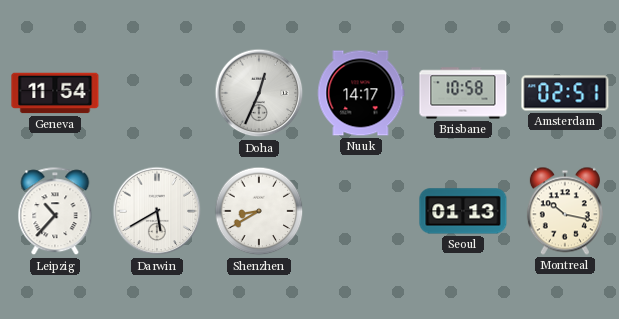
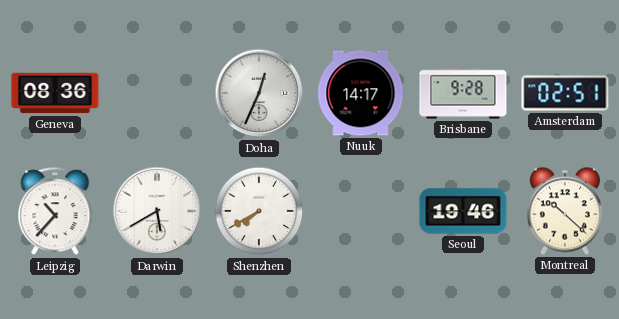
Geneva: 11:54 -> 08:36 (55, 93)
Brisbane: 10:58 -> 9:28 (463, 93)
Shenzhen: 8:40 -> 7:40 (259, 211)
Seoul: 01:13 -> 19:46 (463, 211)
Montreal: 10:17 -> 10:22 (565, 211)
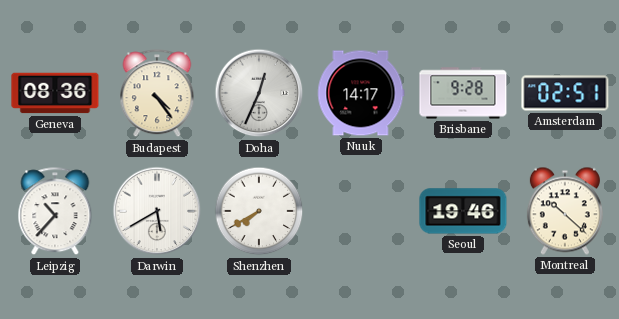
Budapest: none -> 4:24 (157, 94)
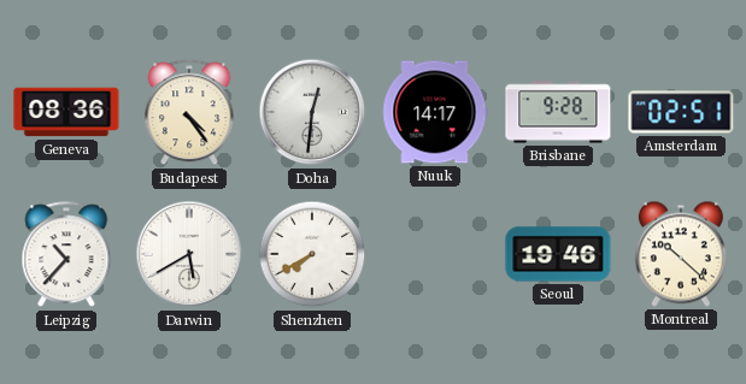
Doha: 12:34 -> 12:31 (312, 112)
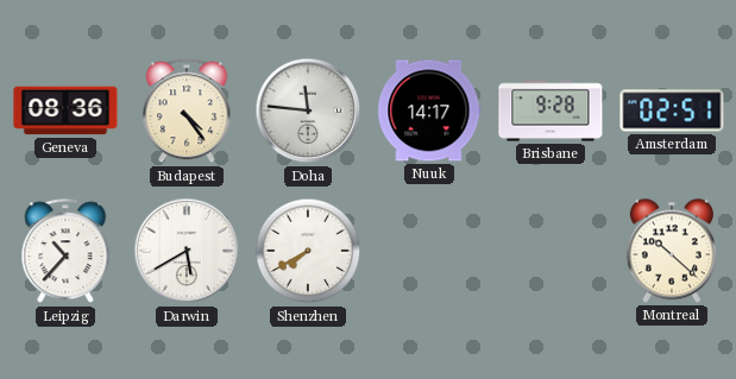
Doha: 12:31 -> 11:46 (308, 110)
Seoul: 19:46 -> none (558, 254)
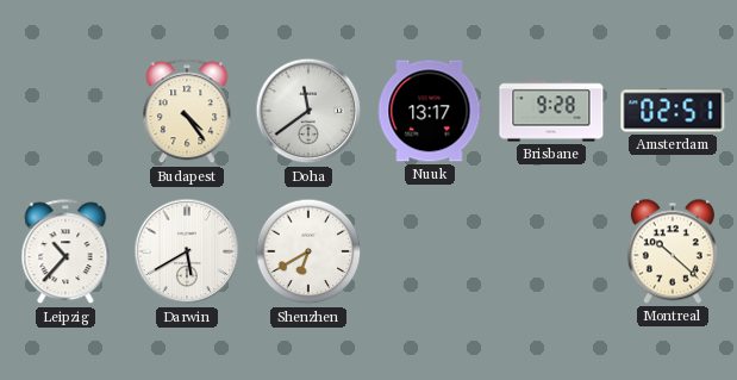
Geneva: 08:36 -> none (65, 110)
Doha: 11:46 -> 11:39 (308, 111)
Nuuk: 14:17 -> 13:17 (430, 111)
Shenzhen: 7:40 -> 6:40 (308, 251)
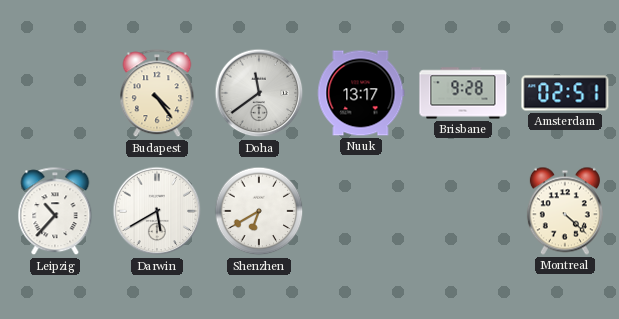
Montreal: 10:22 -> 4:22 (565, 211)
